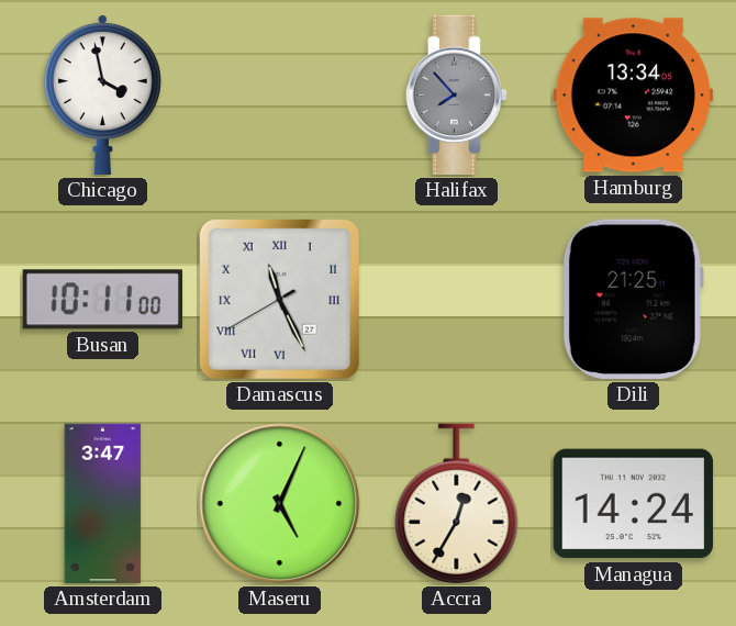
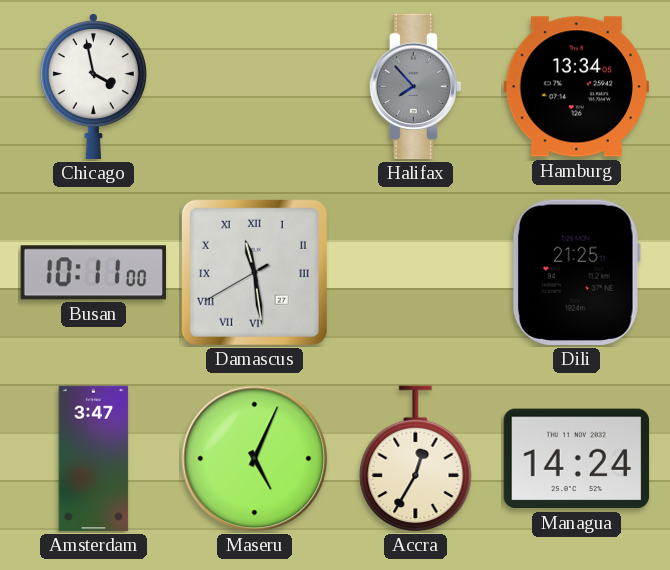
Damascus: 11:25 -> 11:28 (254, 272)
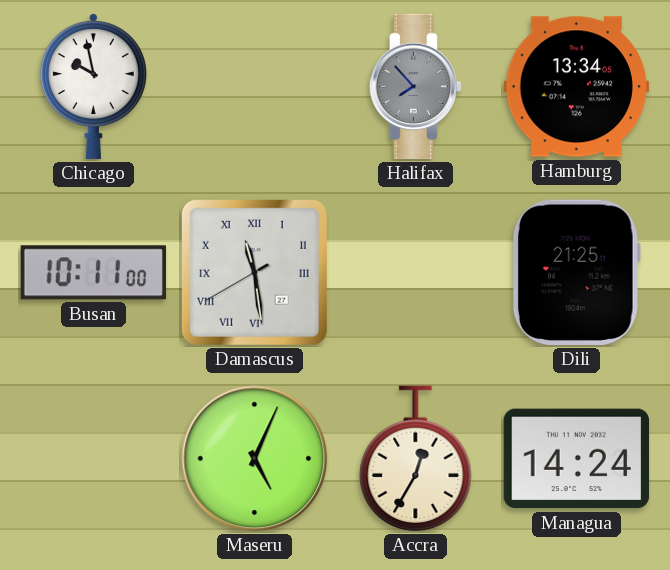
Chicago: 3:58 -> 9:58 (93, 86)
Amsterdam: 3:47 -> none (94, 459)
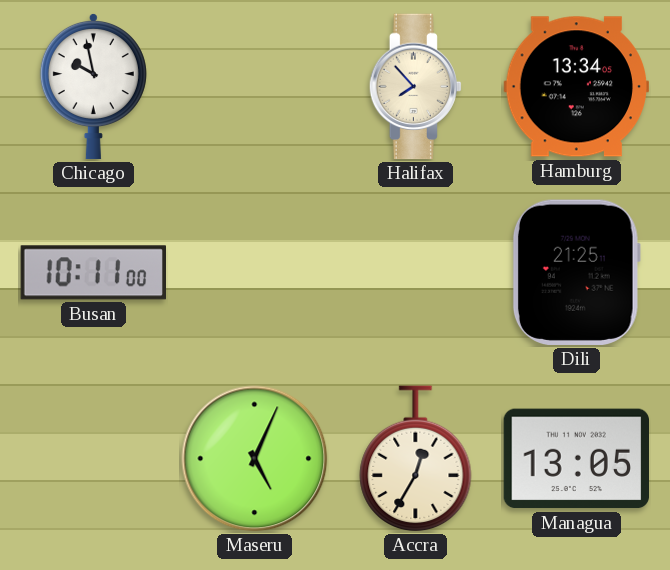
Halifax dial: grey -> cream (415, 87)
Damascus: 11:28 -> none (254, 272)
Managua: 14:24 -> 13:05 (576, 459)
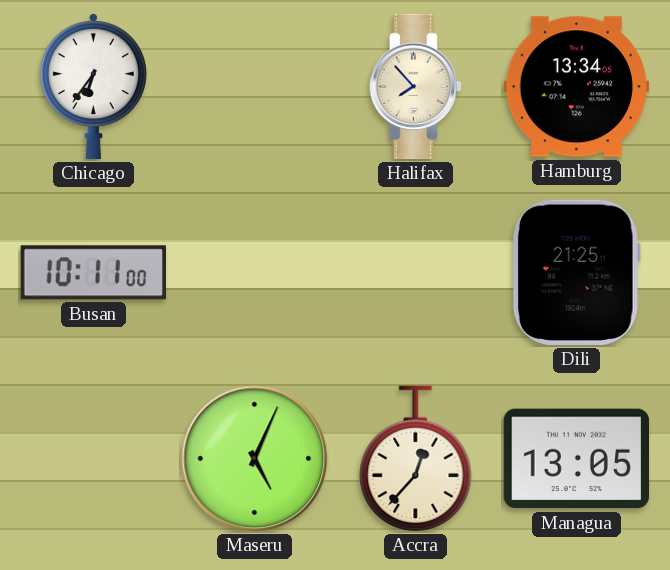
Chicago: 9:58 -> 6:36 (93, 86)
Accra: 12:35 -> 12:37 (416, 459)
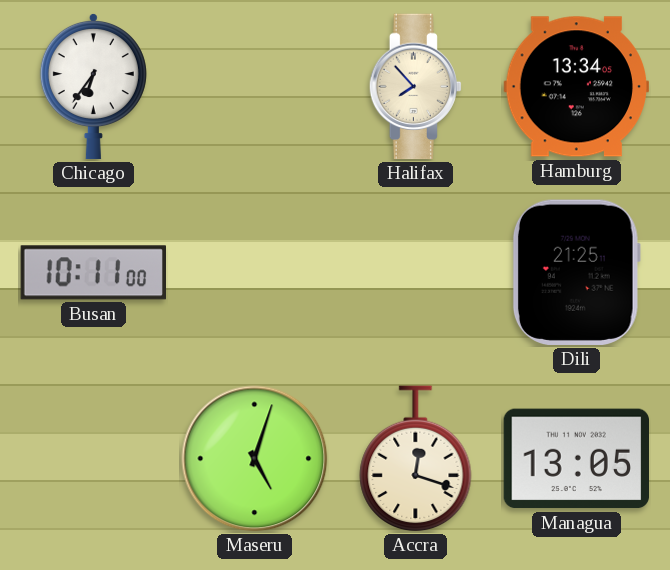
Maseru: 5:04 -> 5:03 (255, 459)
Accra: 12:37 -> 12:18 (416, 459)
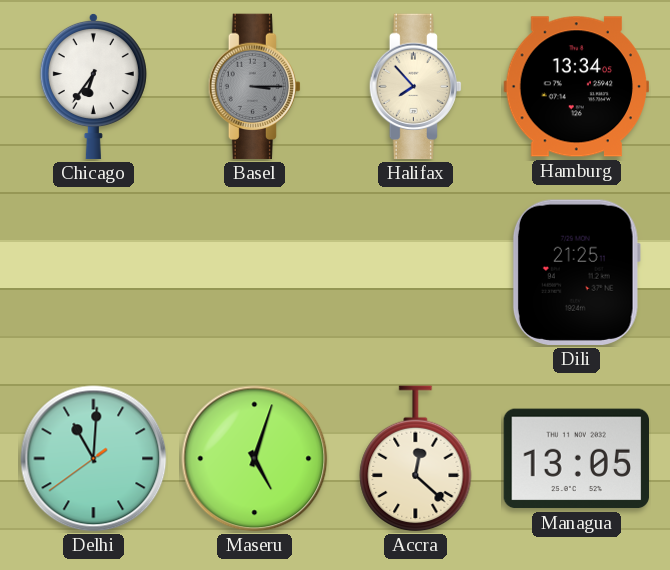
Basel: none -> 3:15 (254, 87)
Busan: 10:11 -> none (93, 273)
Delhi: none -> 11:00 (94, 459)
Accra: 12:18 -> 12:22 (416, 459)
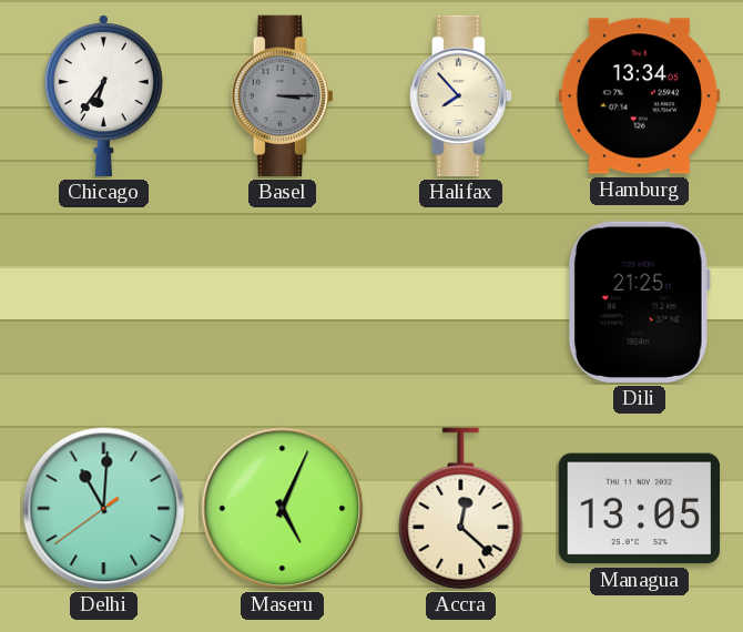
Maseru: 5:03 -> 5:04 (283, 509)
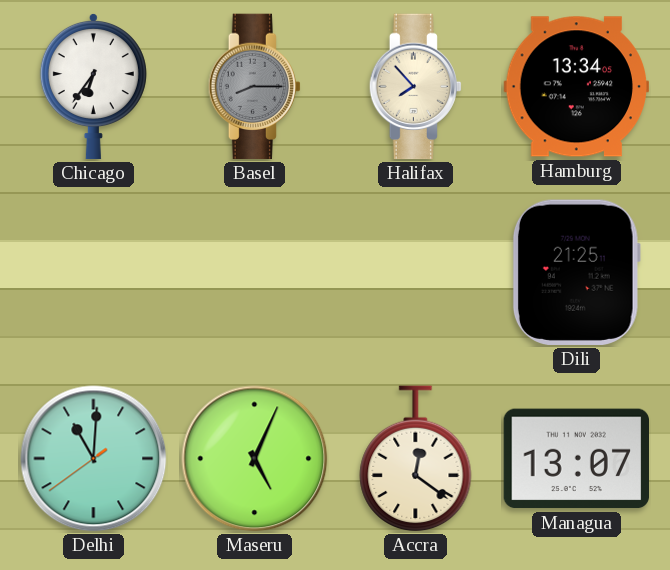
Basel: 3:15 -> 8:15 (254, 87)
Accra: 12:22 -> 12:21 (416, 459)
Managua: 13:05 -> 13:07 (576, 459)
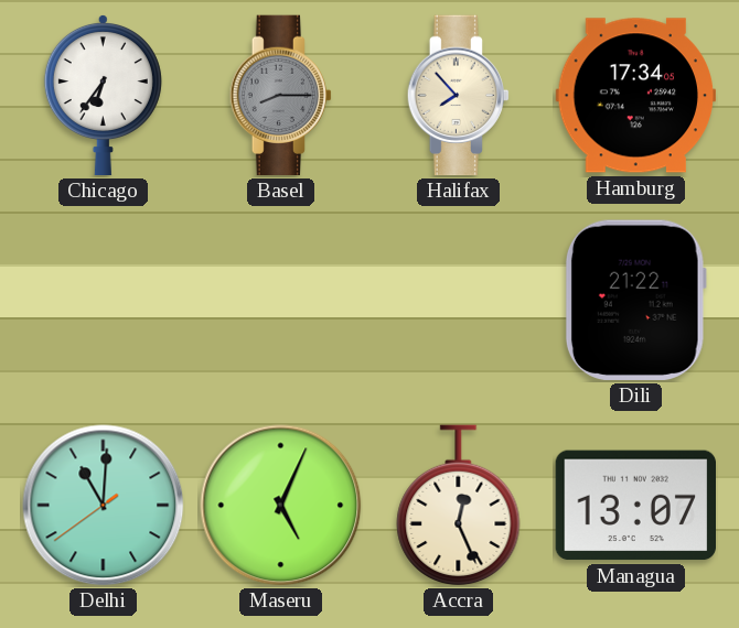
Hamburg: 13:34 -> 17:34 (636, 96)
Dili: 21:25 -> 21:22 (635, 300)
Accra: 12:21 -> 12:26 (459, 506)
